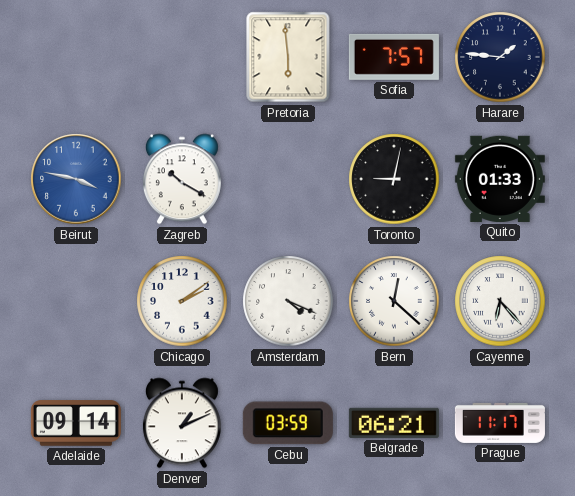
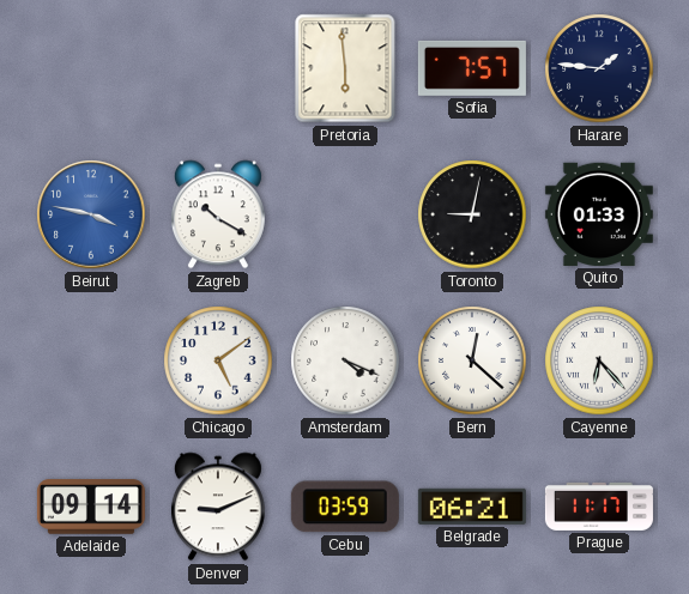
Chicago: 2:09 -> 5:09 (218, 360)
Denver: 1:11 -> 9:11 (218, 507)
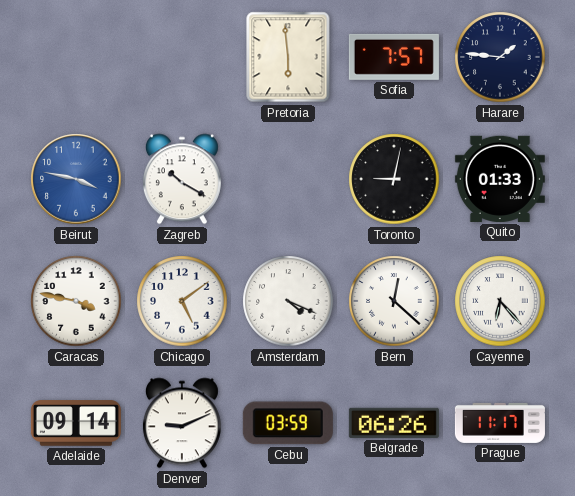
Caracas: none -> 3:47 (76, 301)
Belgrade: 06:21 -> 06:26 (394, 423)
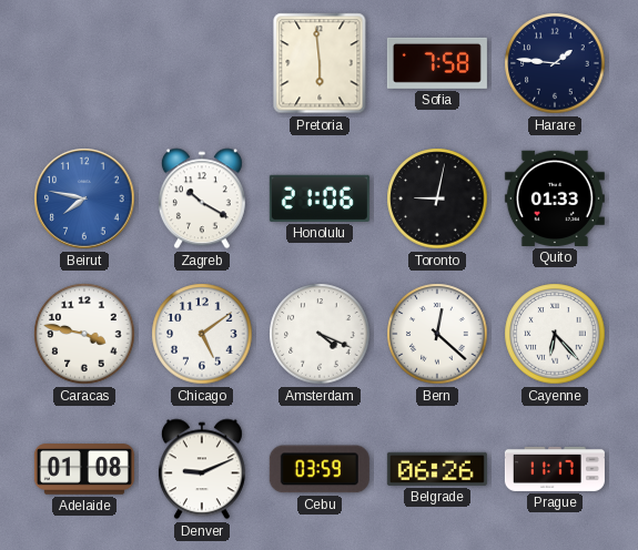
Sofia: 7:57 -> 7:58 (437, 63)
Beirut: 3:47 -> 7:47 (84, 198)
Honolulu: none -> 21:06 (320, 198)
Adelaide: 09:14 -> 01:08 (84, 469)
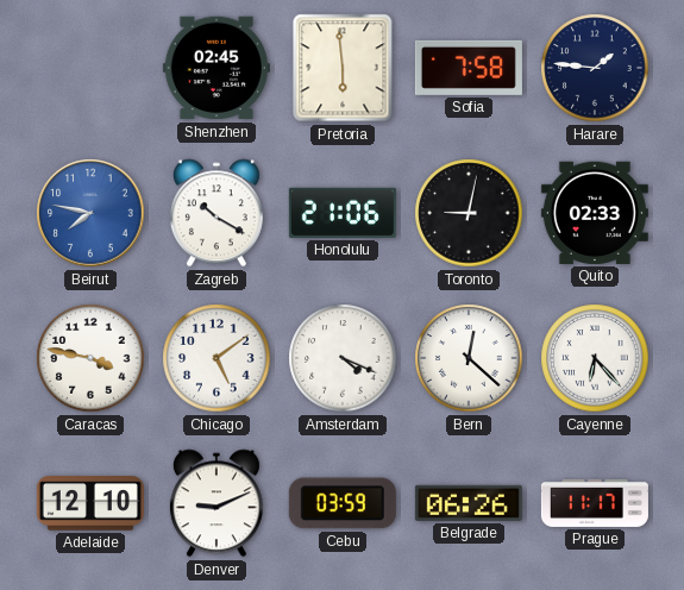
Shenzhen: none -> 02:45 (217, 68)
Quito: 01:33 -> 02:33 (595, 213)
Adelaide: 01:08 -> 12:10 (90, 503)
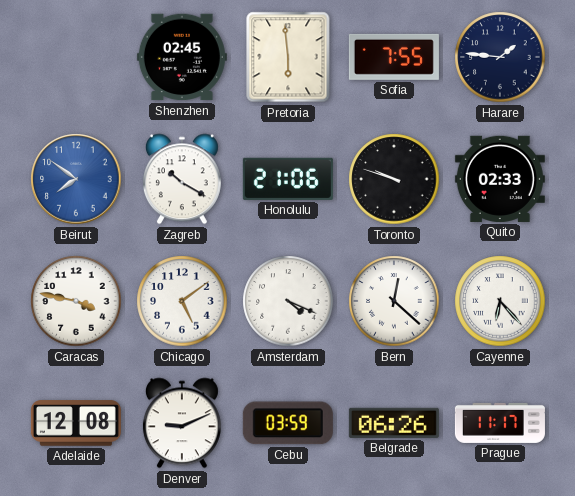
Sofia: 7:58 -> 7:55 (394, 57)
Beirut: 7:47 -> 7:51 (76, 179)
Toronto: 9:02 -> 9:48 (394, 179)
Adelaide: 12:10 -> 12:08 (76, 423)
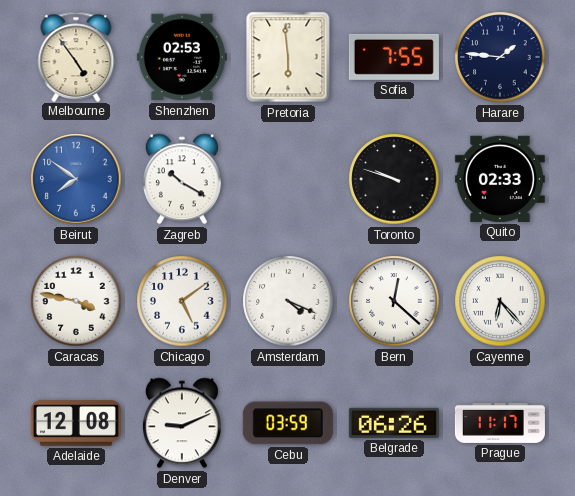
Melbourne: none -> 4:54 (76, 56)
Shenzhen: 02:45 -> 02:53 (182, 57)
Honolulu: 21:06 -> none (288, 179)
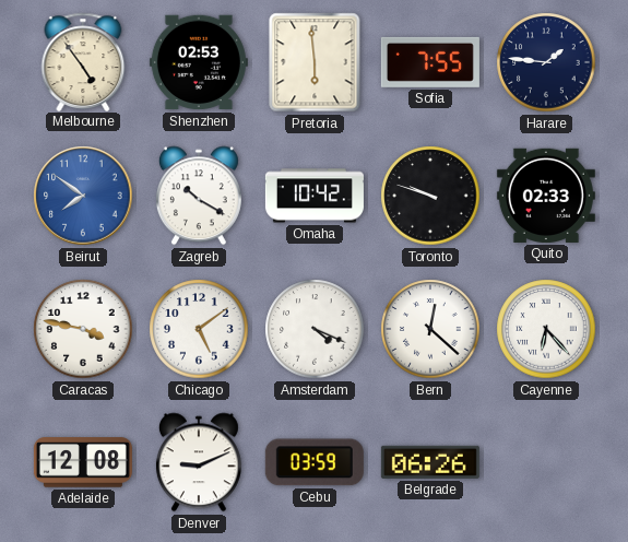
Omaha: none -> 10:42 (315, 196)
Prague: 11:17 -> none (500, 423)
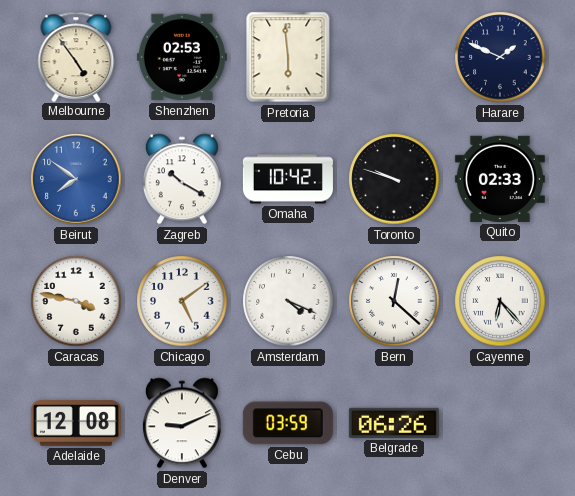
Sofia: 7:55 -> none (430, 62)
Harare: 1:46 -> 1:49 (500, 57)
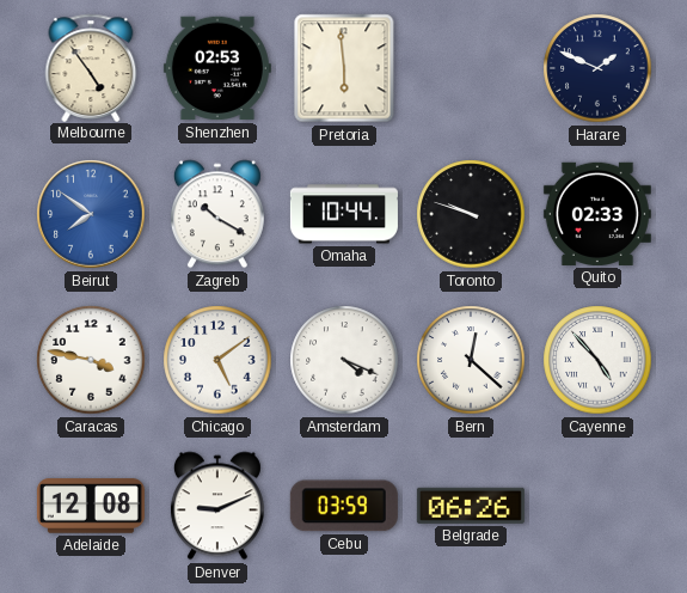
Omaha: 10:42 -> 10:44 (344, 214)
Cayenne: 6:23 -> 4:53 (597, 360)
